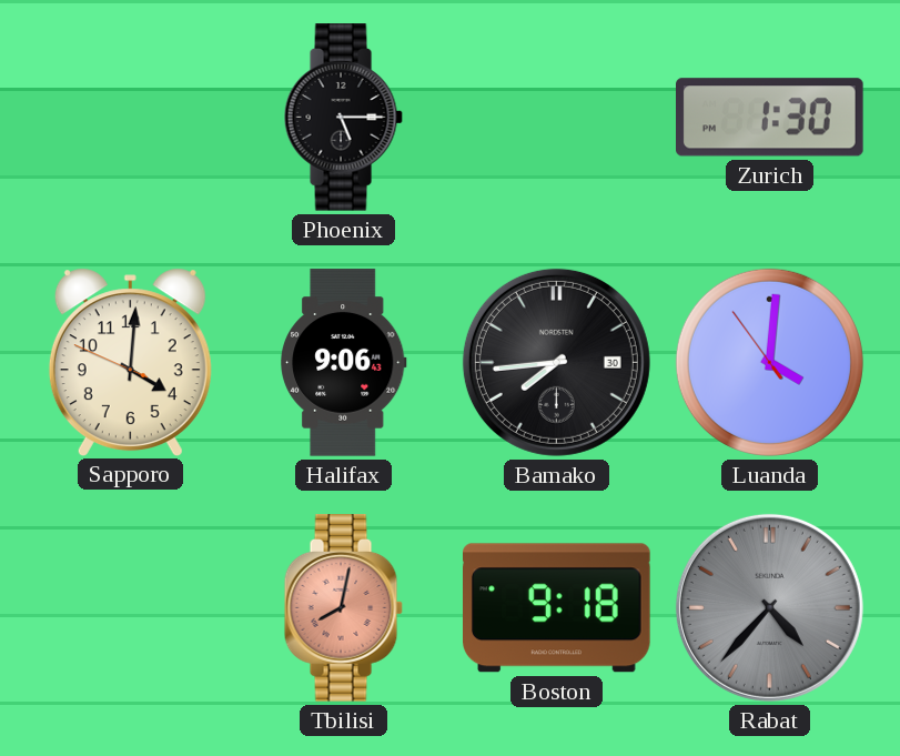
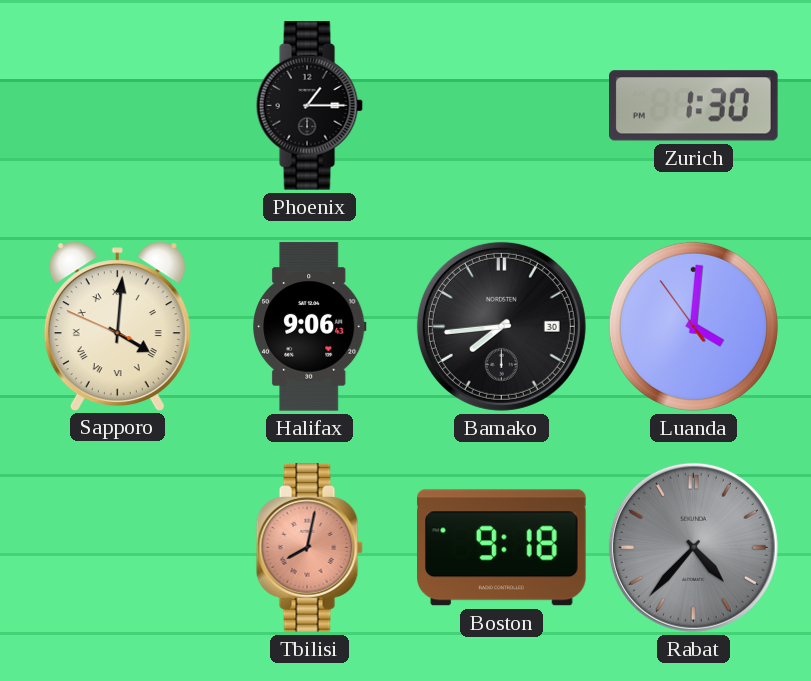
Phoenix: 5:15 -> 1:15 (309, 106)
Sapporo numerals: Arabic -> Roman (117, 326)
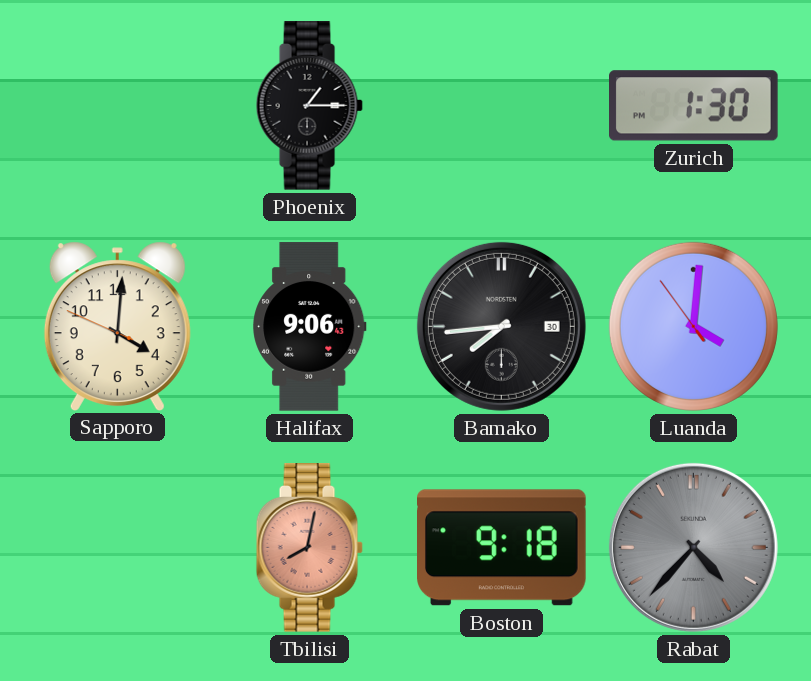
Sapporo numerals: Roman -> Arabic (117, 326)
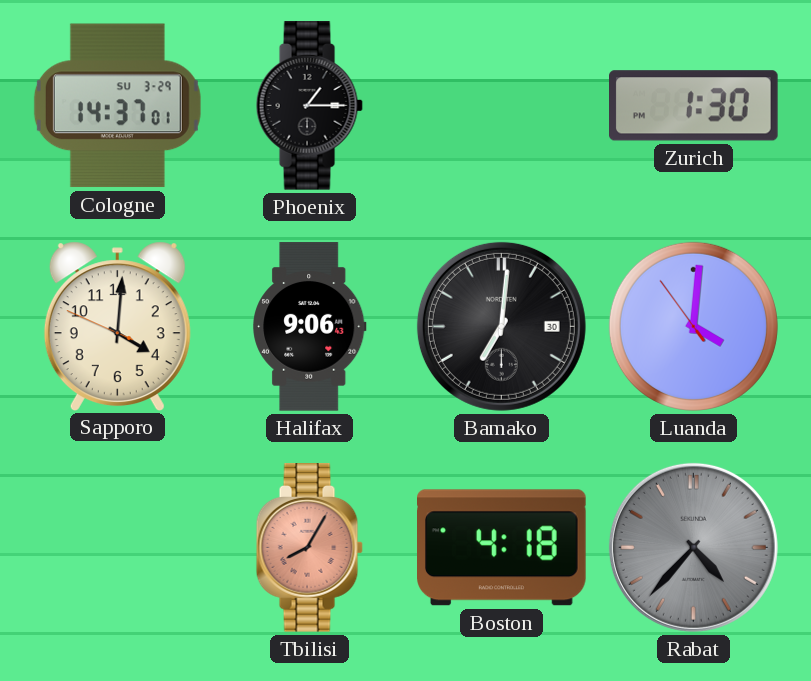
Cologne: none -> 14:37 (117, 106)
Bamako: 7:44 -> 7:01 (501, 326)
Tbilisi: 8:02 -> 8:05 (309, 548)
Boston: 9:18 -> 4:18 (502, 548)
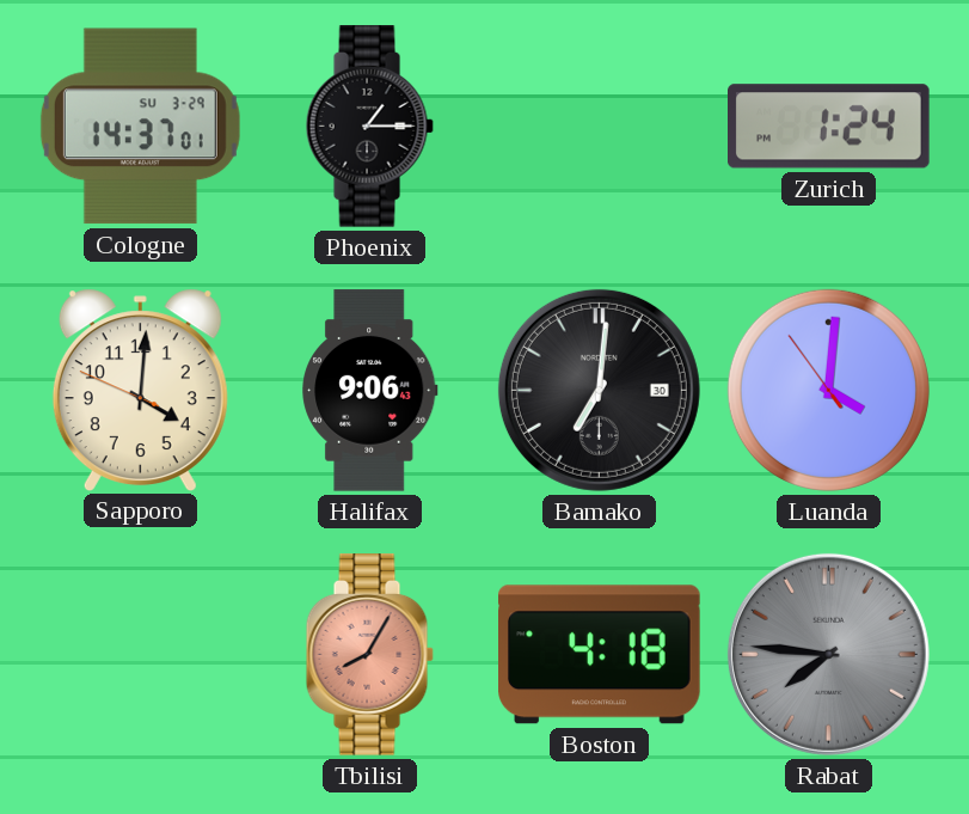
Zurich: 1:30 -> 1:24 (829, 127)
Rabat: 4:37 -> 7:46 (828, 654)
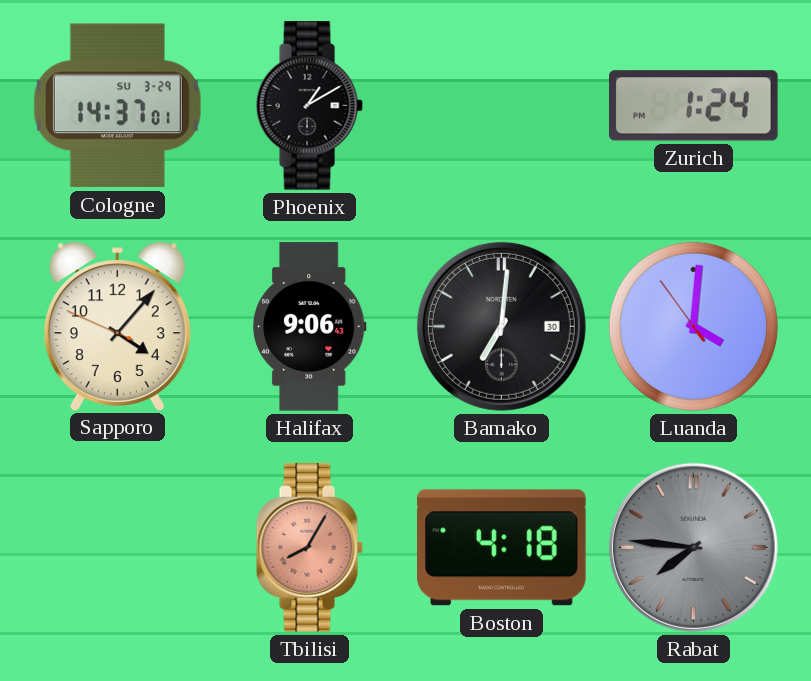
Phoenix: 1:15 -> 1:10 (309, 106)
Sapporo: 4:00 -> 4:06 (117, 326)
